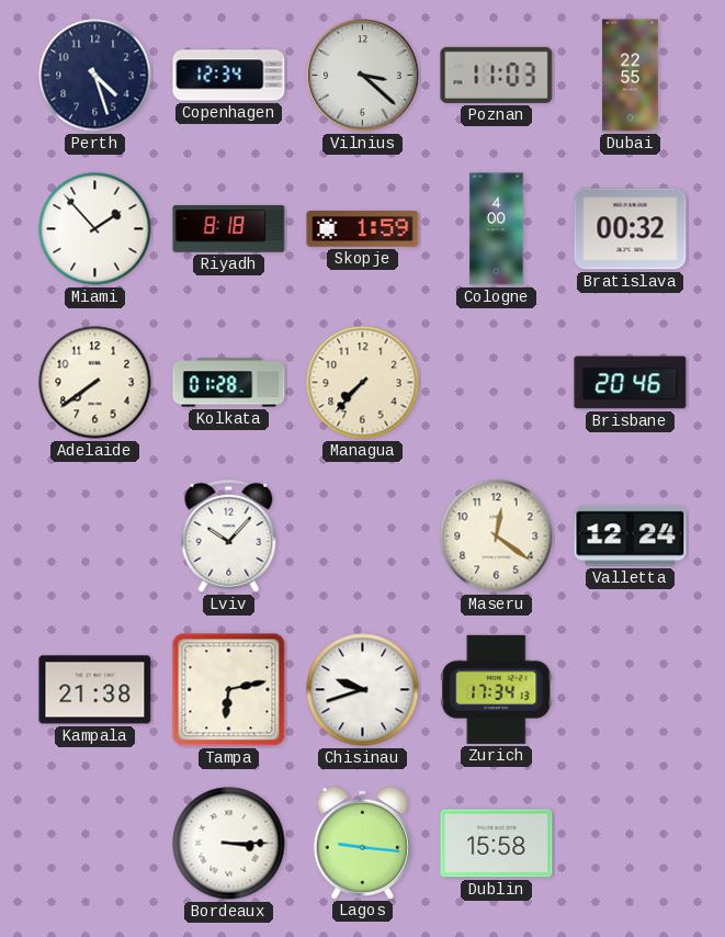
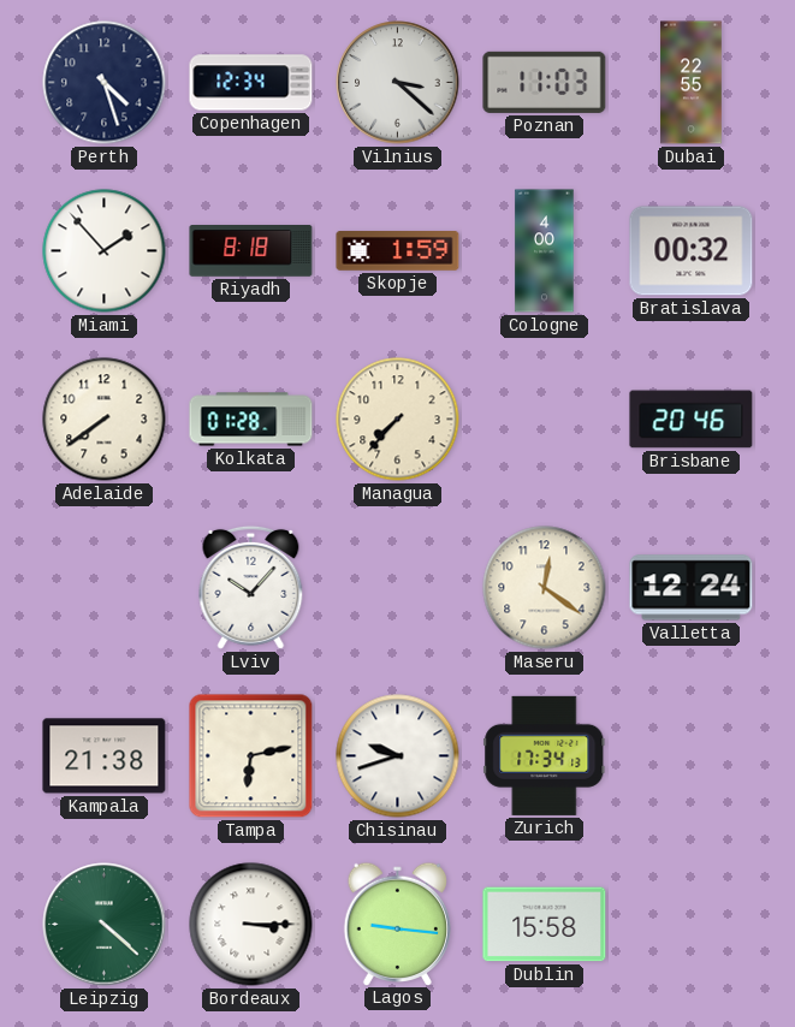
Leipzig: none -> 4:22 (105, 925)
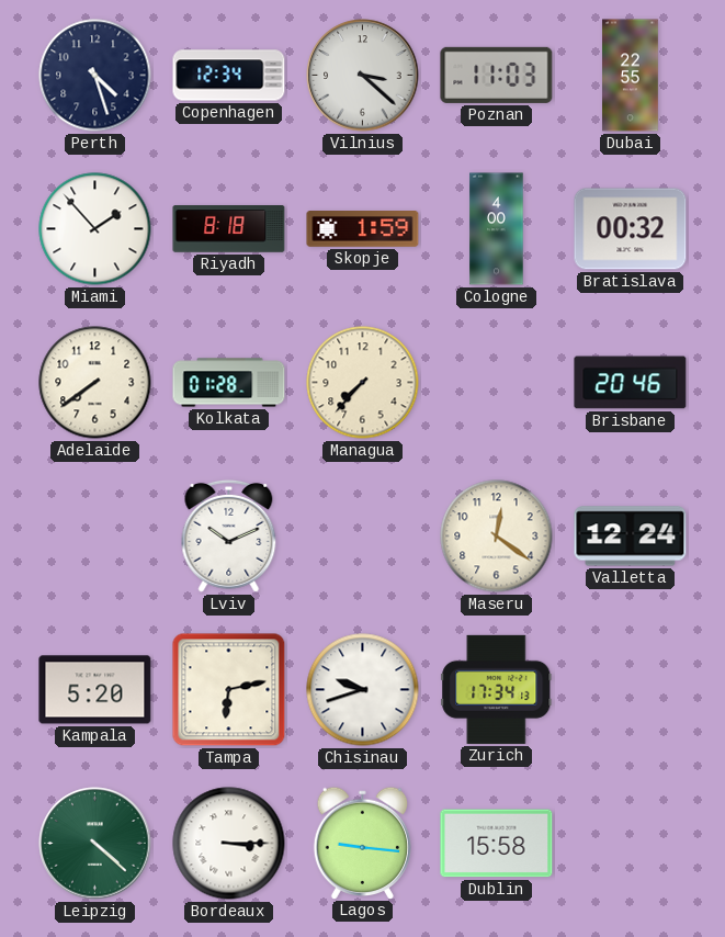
Lviv: 10:07 -> 10:11 (229, 535)
Kampala: 21:38 -> 5:20 (95, 690)
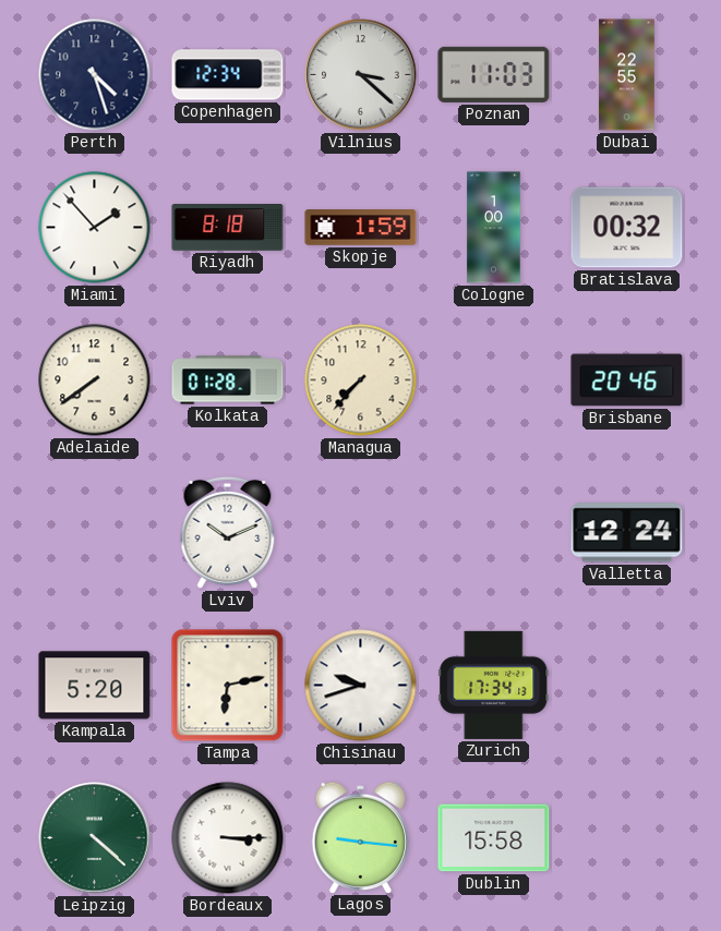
Cologne: 4:00 -> 1:00 (494, 228)
Maseru: 12:21 -> none (497, 537)
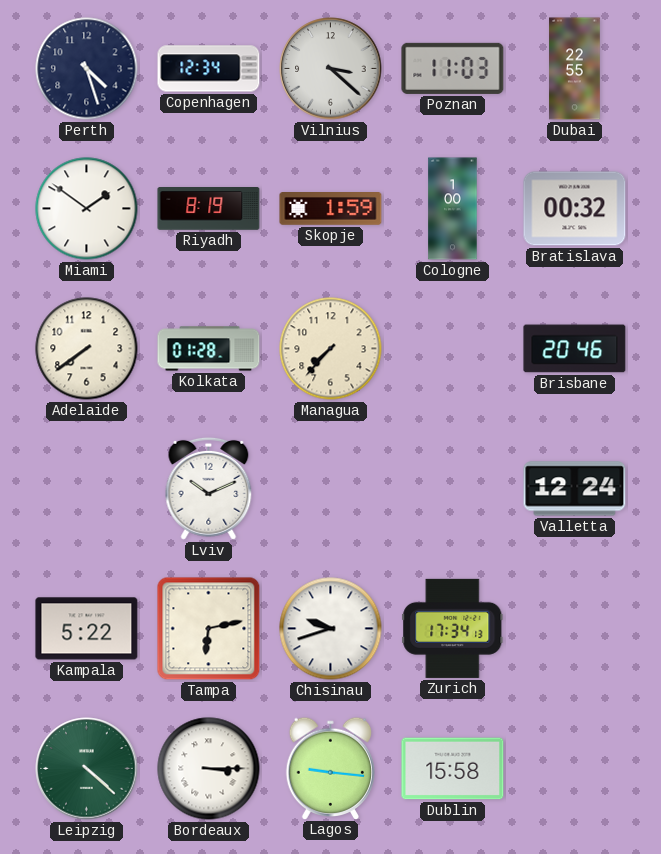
Miami: 1:53 -> 1:51 (87, 209)
Riyadh: 8:18 -> 8:19 (209, 209)
Kampala: 5:20 -> 5:22 (87, 629)
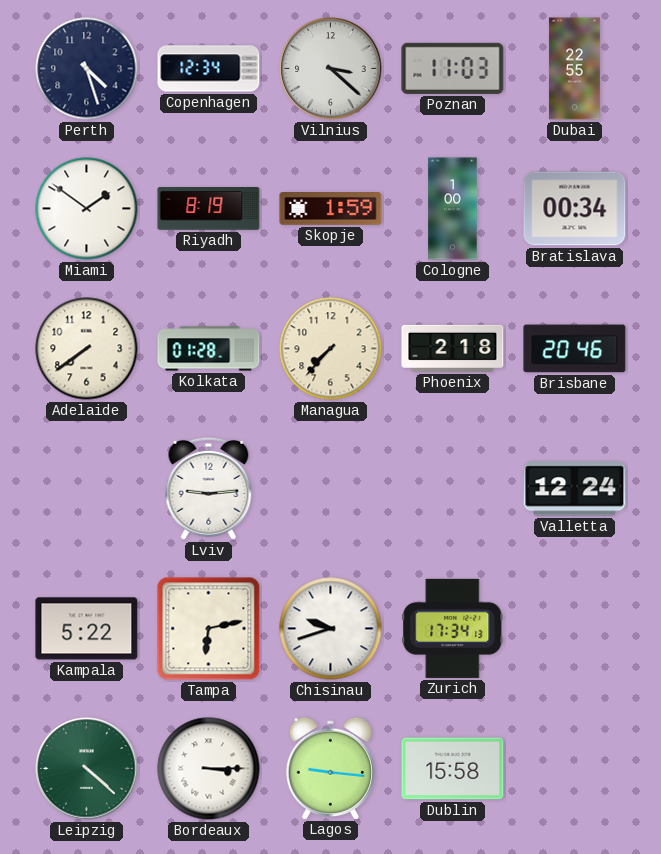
Bratislava: 00:32 -> 00:34 (575, 209)
Phoenix: none -> 2:18 (453, 348)
Lviv: 10:11 -> 9:14 (209, 488)
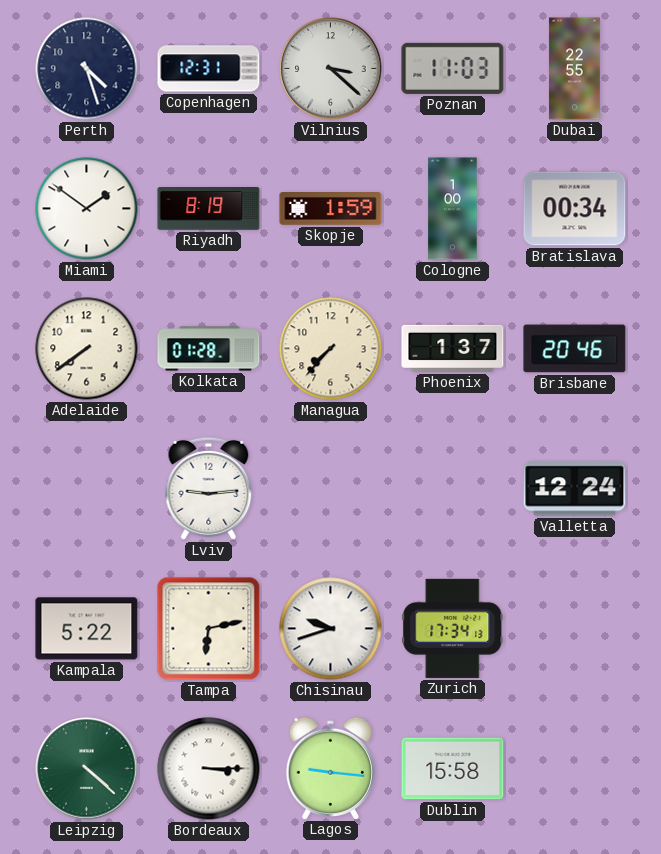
Copenhagen: 12:34 -> 12:31 (209, 69)
Phoenix: 2:18 -> 1:37 (453, 348)
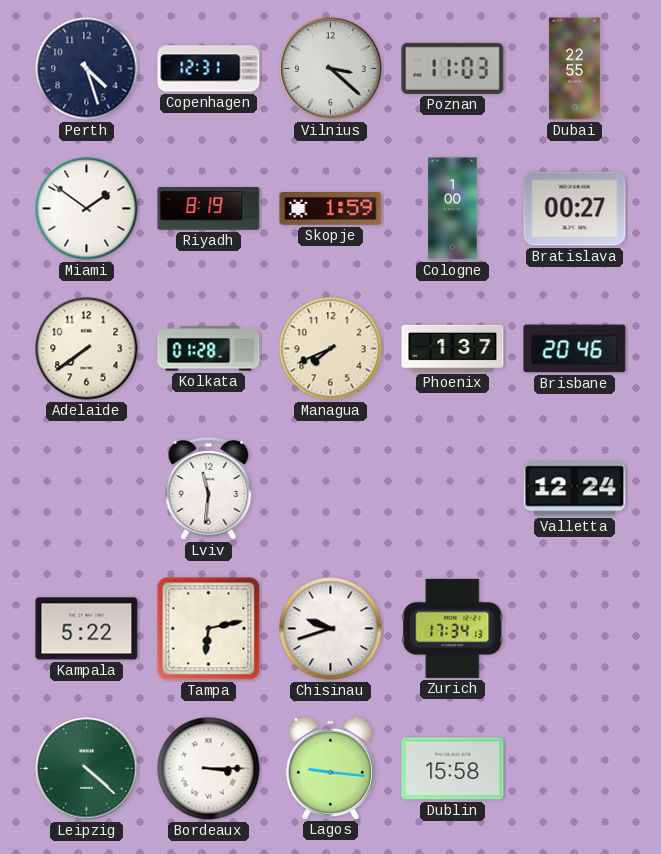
Bratislava: 00:34 -> 00:27 (575, 209)
Managua: 7:37 -> 7:41 (331, 349)
Lviv: 9:14 -> 11:31 (209, 488)
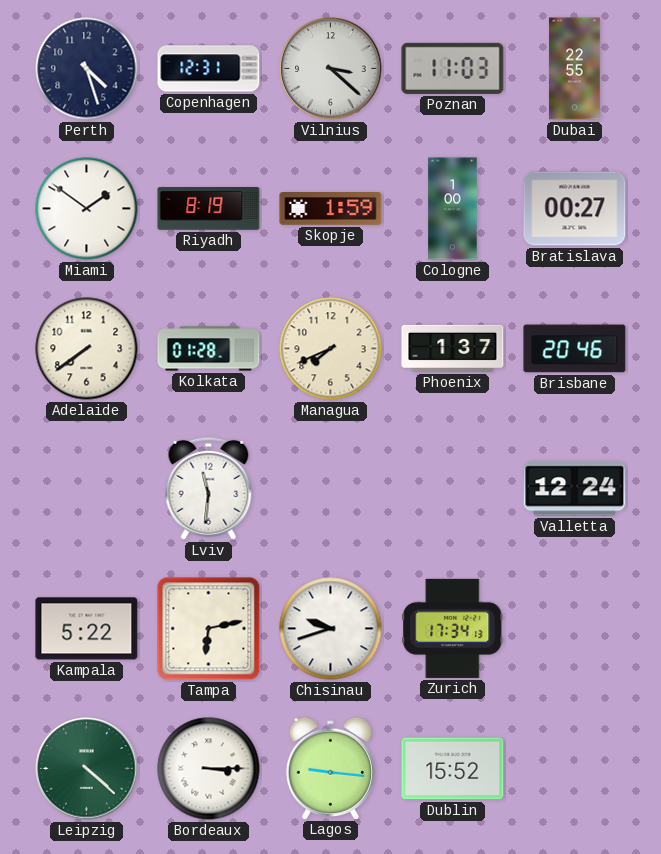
Dublin: 15:58 -> 15:52 (453, 769)
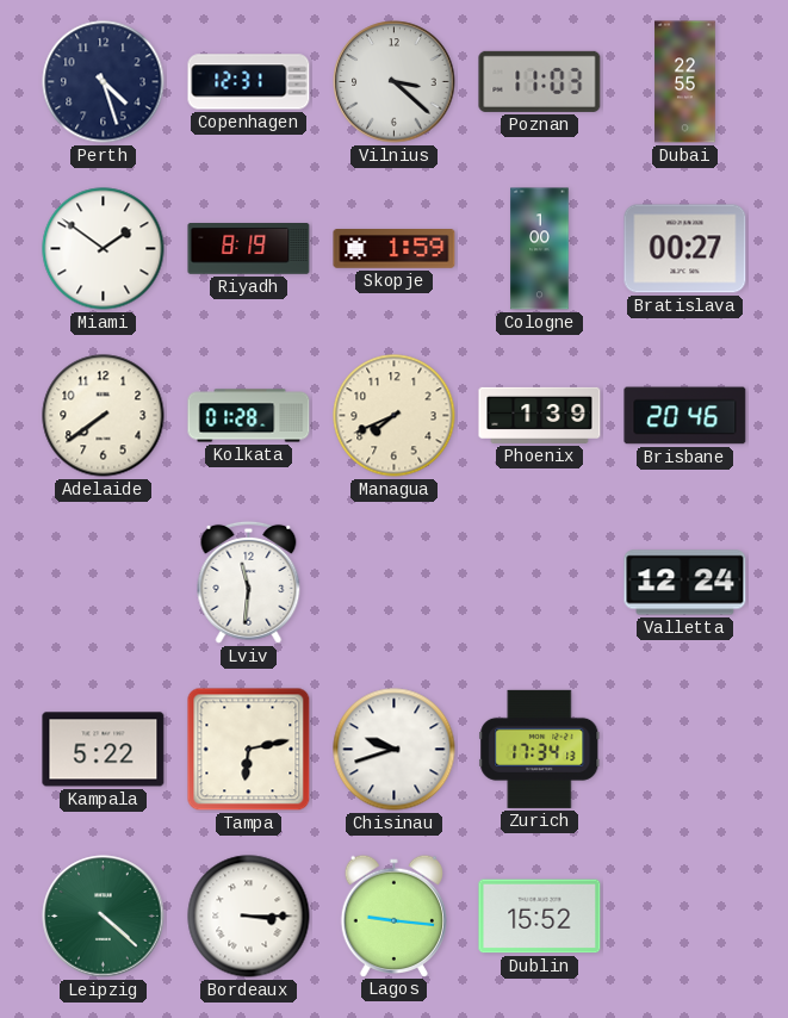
Phoenix: 1:37 -> 1:39 (540, 415)
